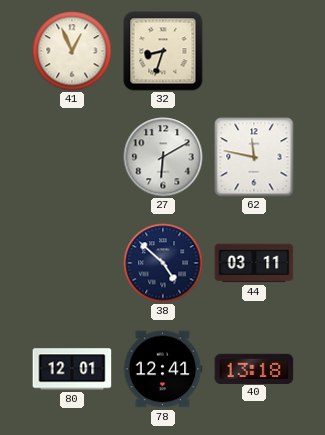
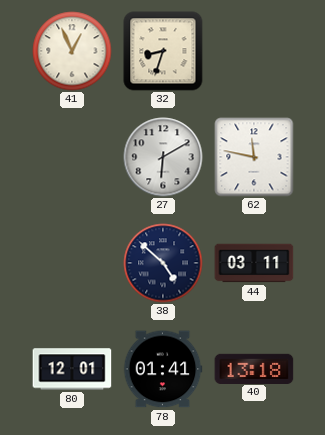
78: 12:41 -> 01:41 (163, 369)
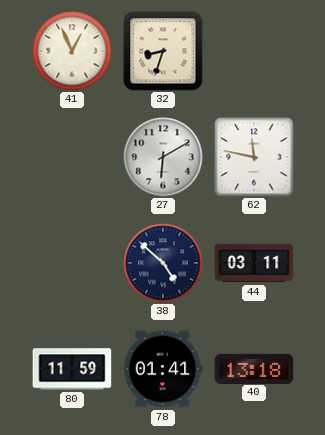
80: 12:01 -> 11:59 (72, 369)
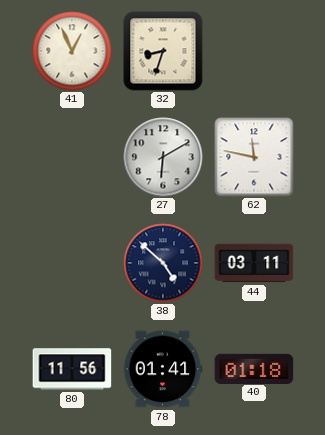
80: 11:59 -> 11:56 (72, 369)
40: 13:18 -> 01:18 (254, 368)
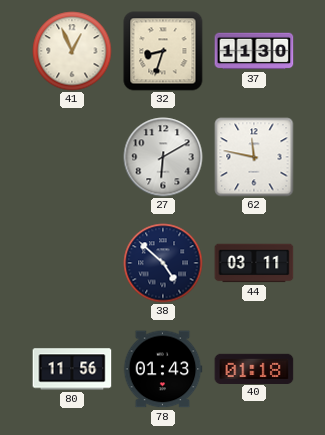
37: none -> 11:30 (254, 51)
78: 01:41 -> 01:43 (163, 369)
